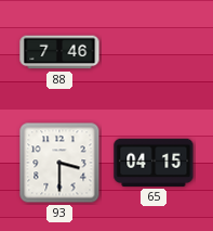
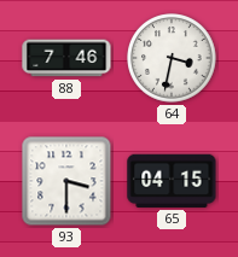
64: none -> 3:32 (172, 58)
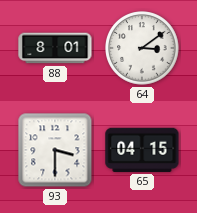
88: 7:46 -> 8:01 (55, 48)
64: 3:32 -> 3:09 (142, 48)
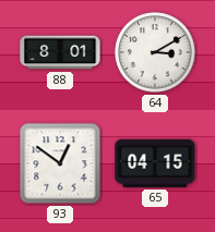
64: 3:09 -> 3:10 (155, 52)
93: 3:30 -> 12:51 (60, 163)
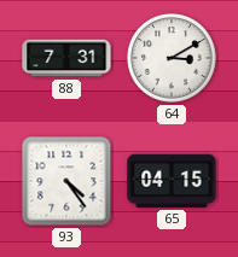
88: 8:01 -> 7:31 (66, 58)
93: 12:51 -> 4:24 (66, 181)
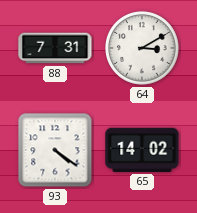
93: 4:24 -> 4:21 (55, 150)
65: 04:15 -> 14:02 (142, 150)
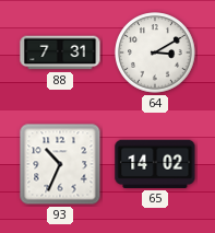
93: 4:21 -> 10:34 (60, 164)
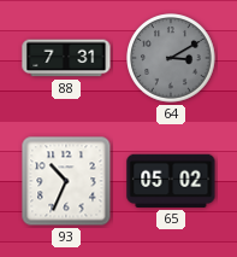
64 dial: white -> grey (171, 58)
65: 14:02 -> 05:02 (171, 181)
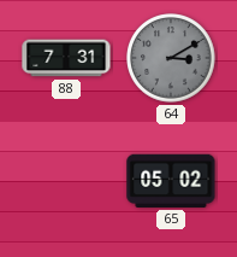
93: 10:34 -> none (66, 181)
